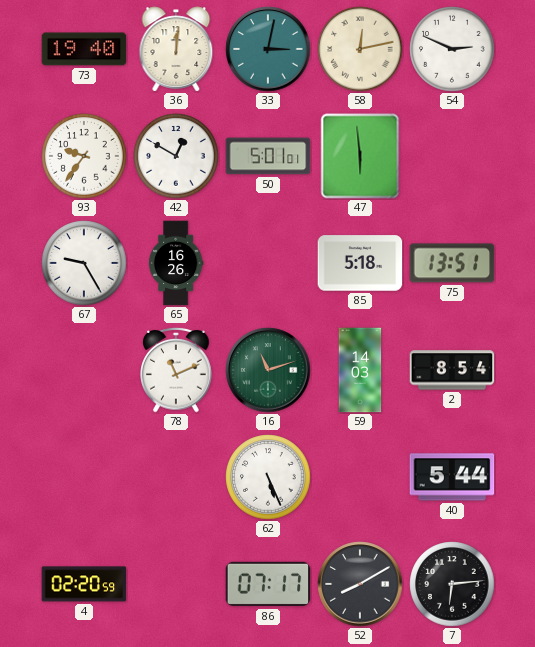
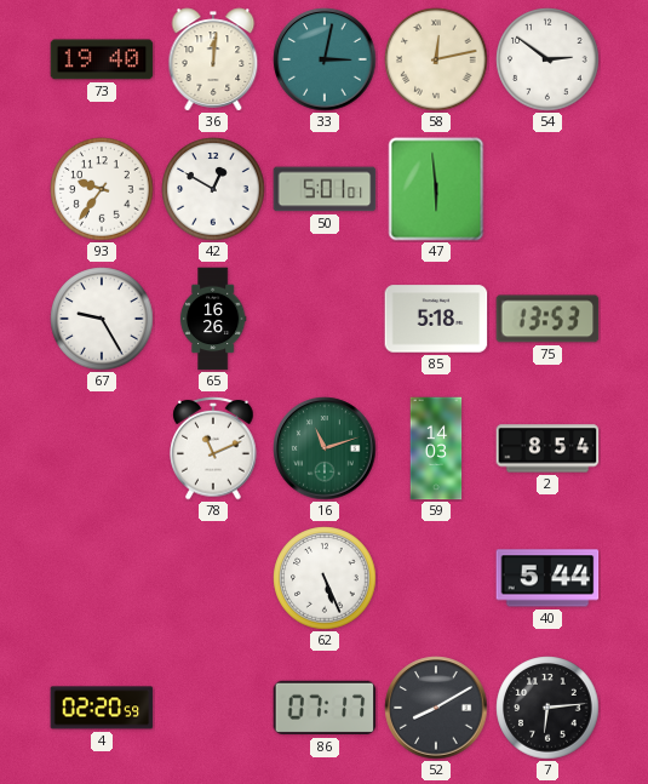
54: 2:49 -> 2:51 (547, 59)
75: 13:51 -> 13:53 (547, 319)
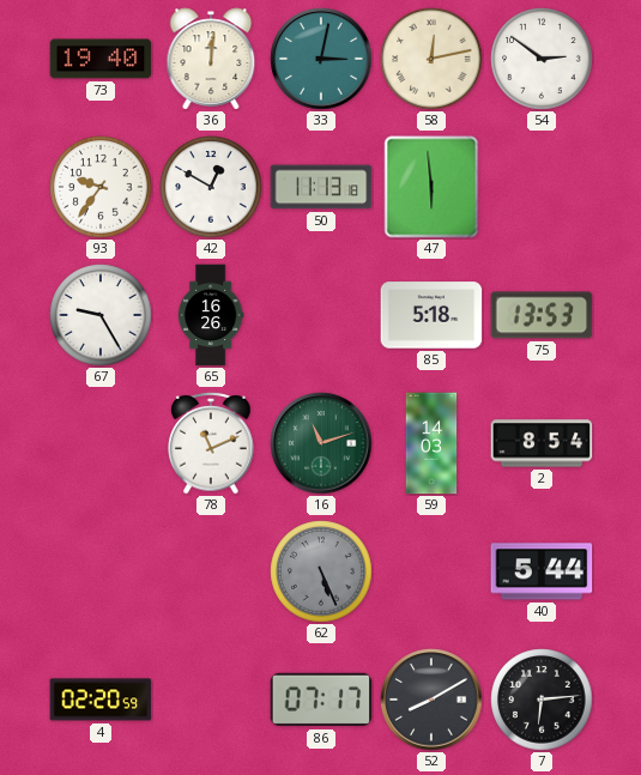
50: 5:01 -> 11:13 (321, 187)
62 dial: white -> grey (321, 571)
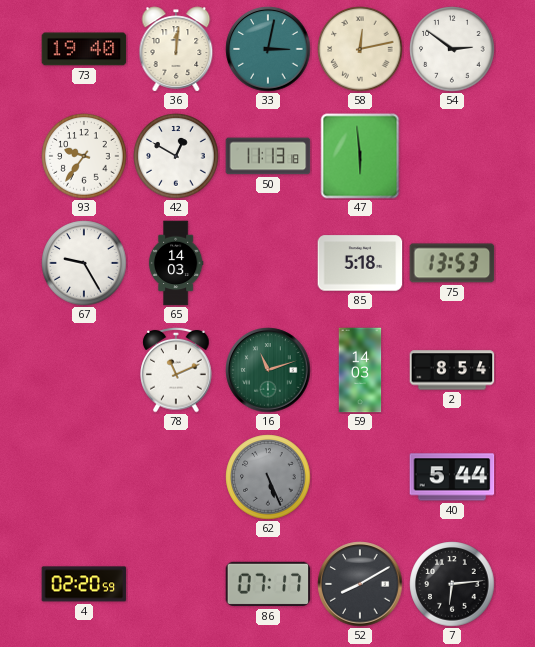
65: 16:26 -> 14:03 (176, 263)
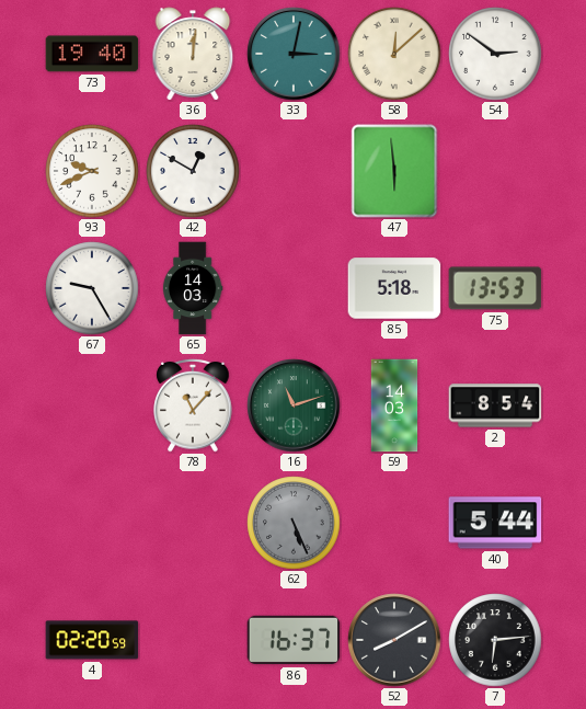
58: 12:13 -> 12:08 (394, 54)
93: 9:36 -> 9:41 (92, 171)
50: 11:13 -> none (268, 156)
78: 11:11 -> 11:07 (193, 405)
86: 07:17 -> 16:37 (294, 640)
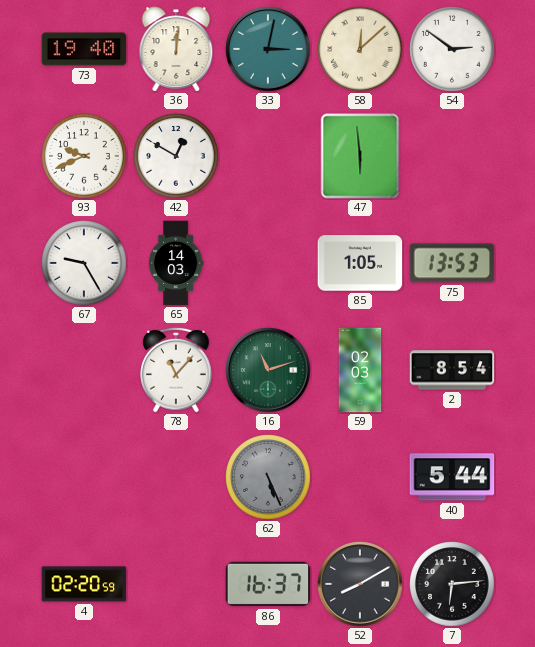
85: 5:18 -> 1:05 (360, 263)
59: 14:03 -> 02:03 (360, 370)
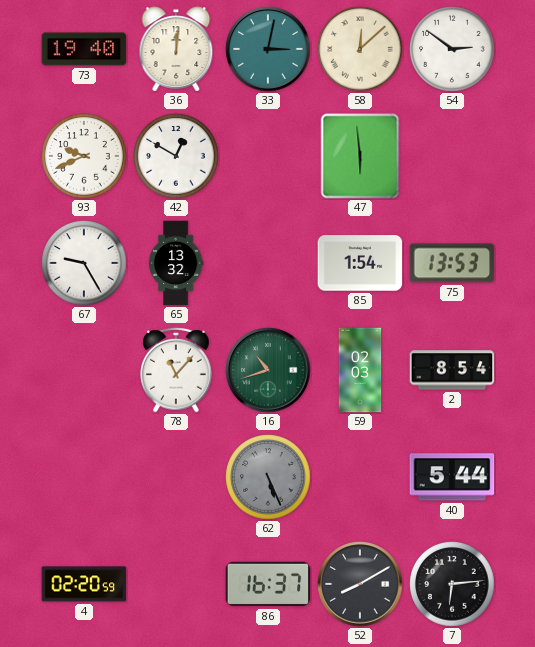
65: 14:03 -> 13:32 (176, 263)
85: 1:05 -> 1:54 (360, 263)
16: 11:12 -> 10:42 (268, 370)
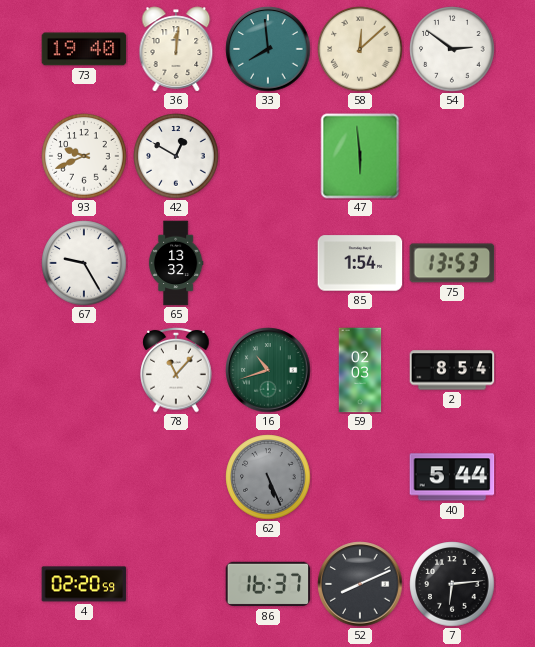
33: 3:02 -> 7:59 (268, 49)
52: 8:10 -> 8:11 (360, 584)
